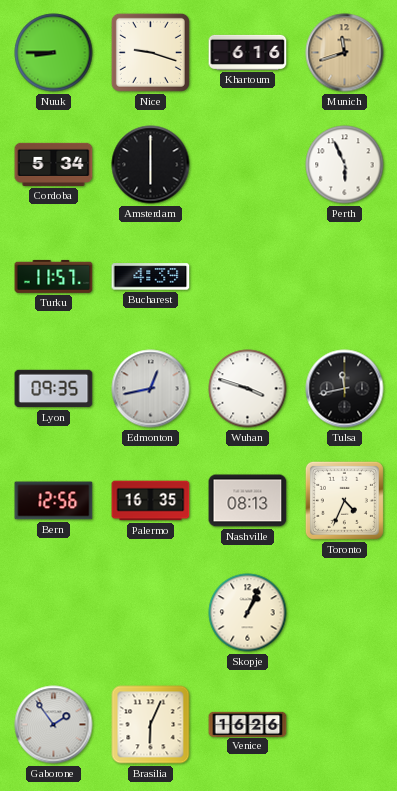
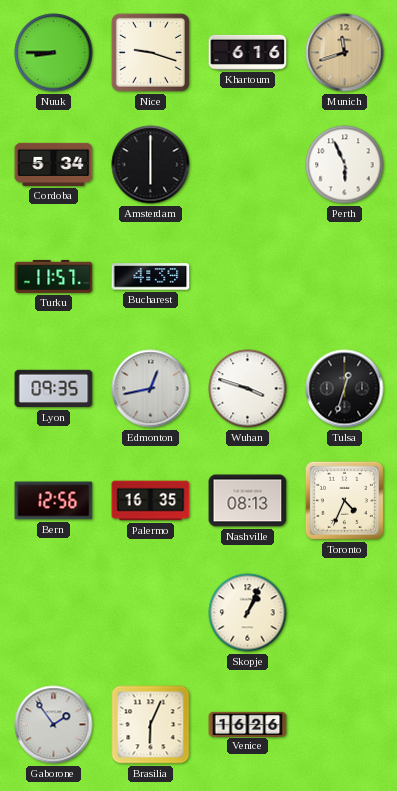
Tulsa: 11:43 -> 12:33 (345, 389)
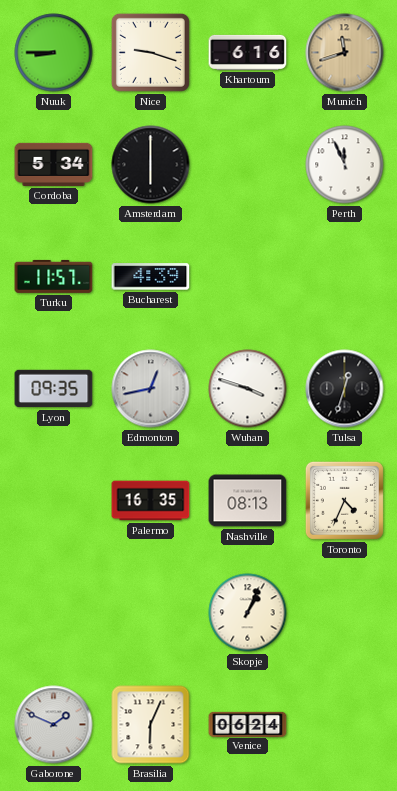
Perth: 5:56 -> 11:56 (345, 165)
Bern: 12:56 -> none (54, 501)
Gaborone: 1:54 -> 1:49 (54, 725)
Venice: 16:26 -> 06:24 (248, 724)
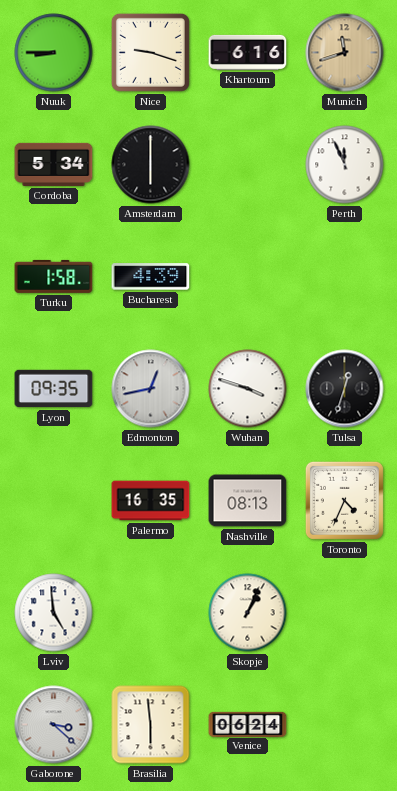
Turku: 11:57 -> 1:58 (54, 276)
Lviv: none -> 4:59 (54, 613)
Gaborone: 1:49 -> 3:22 (54, 725)
Brasilia: 6:04 -> 5:59 (151, 725)
